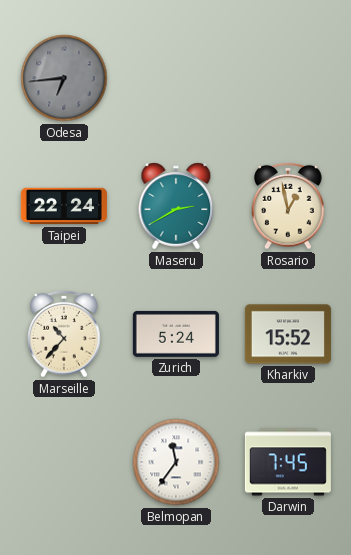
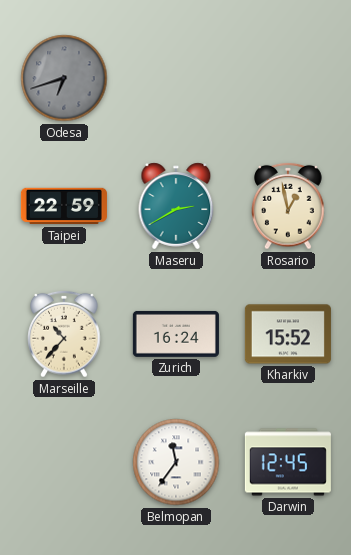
Odesa: 6:44 -> 6:42 (64, 78)
Taipei: 22:24 -> 22:59 (64, 206)
Zurich: 5:24 -> 16:24 (176, 334)
Darwin: 7:45 -> 12:45 (288, 462)
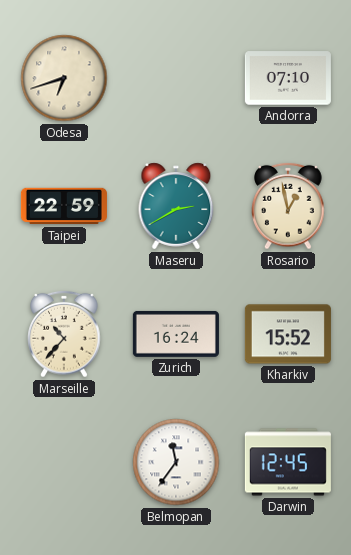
Odesa dial: grey -> cream (64, 78)
Andorra: none -> 07:10 (288, 78)
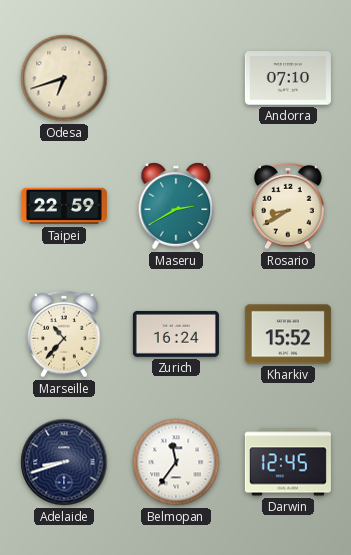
Rosario: 12:58 -> 8:40 (288, 206)
Adelaide: none -> 8:42 (64, 462)
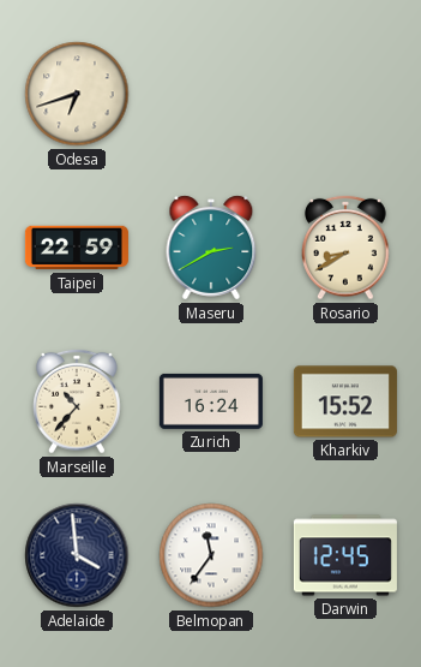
Andorra: 07:10 -> none (288, 78)
Adelaide: 8:42 -> 3:59 (77, 555)
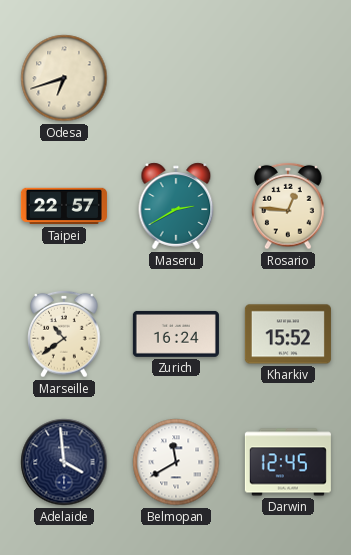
Taipei: 22:59 -> 22:57 (64, 206)
Rosario: 8:40 -> 12:46 (288, 206)
Marseille: 10:37 -> 10:39 (64, 334)
Belmopan: 11:36 -> 11:40 (176, 462)
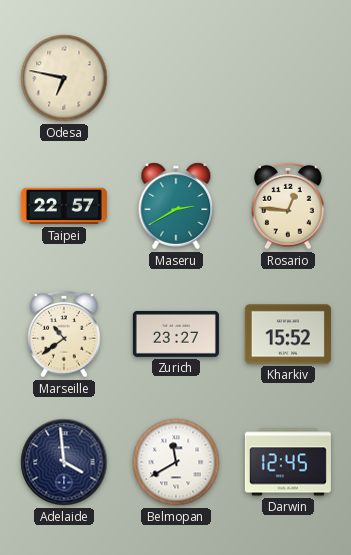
Odesa: 6:42 -> 6:47 (64, 78)
Zurich: 16:24 -> 23:27 (176, 334)
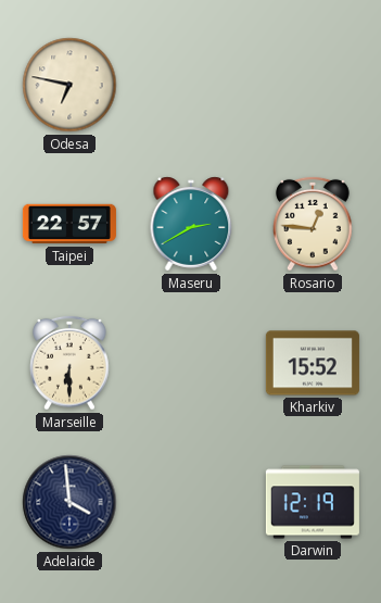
Marseille: 10:39 -> 6:30 (69, 363)
Zurich: 23:27 -> none (176, 334)
Belmopan: 11:40 -> none (176, 462)
Darwin: 12:45 -> 12:19 (313, 502)
